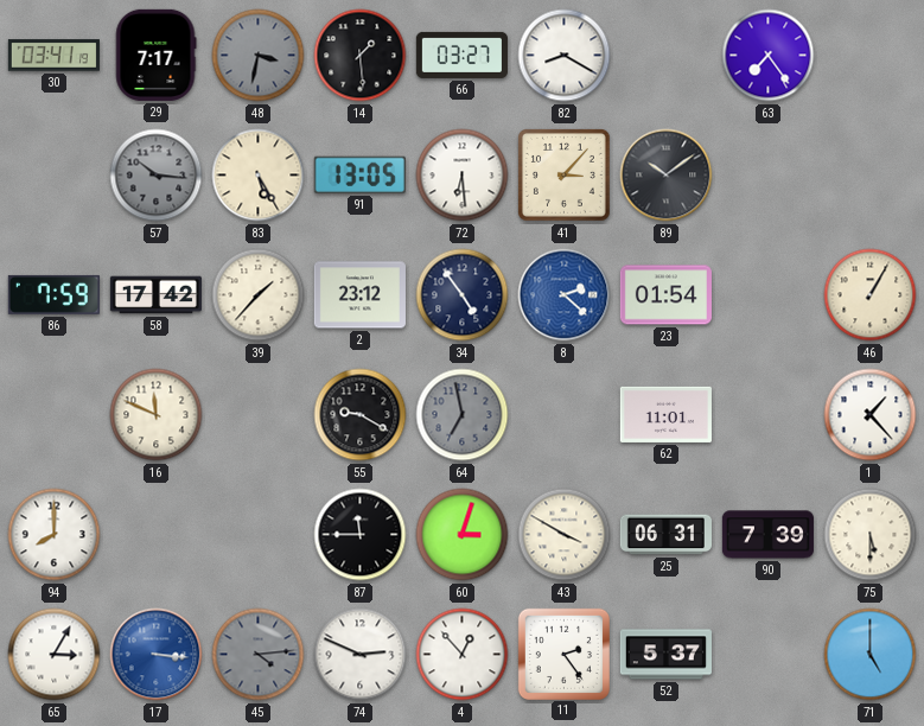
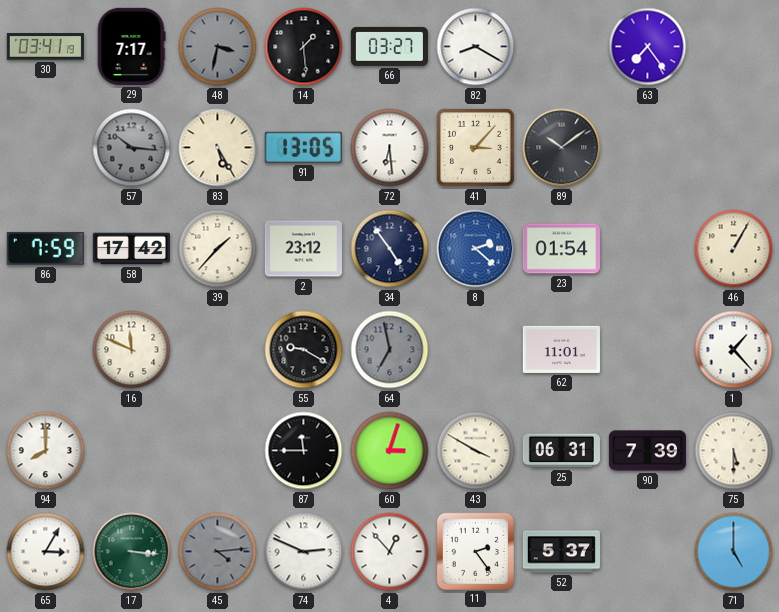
17 dial: blue -> green (132, 552)
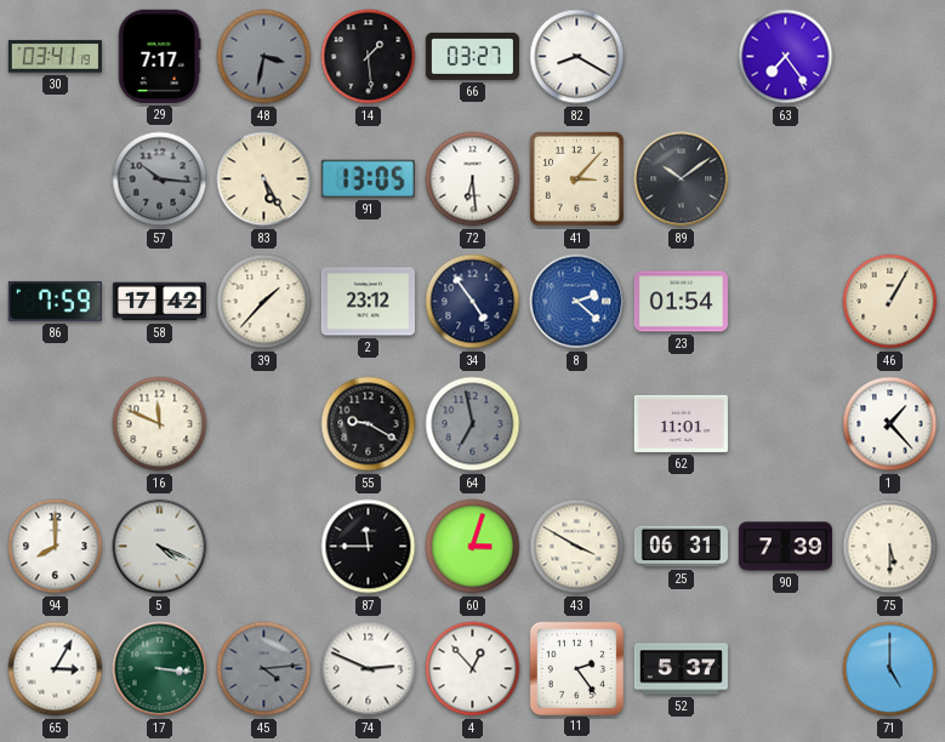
5: none -> 4:19 (160, 547)
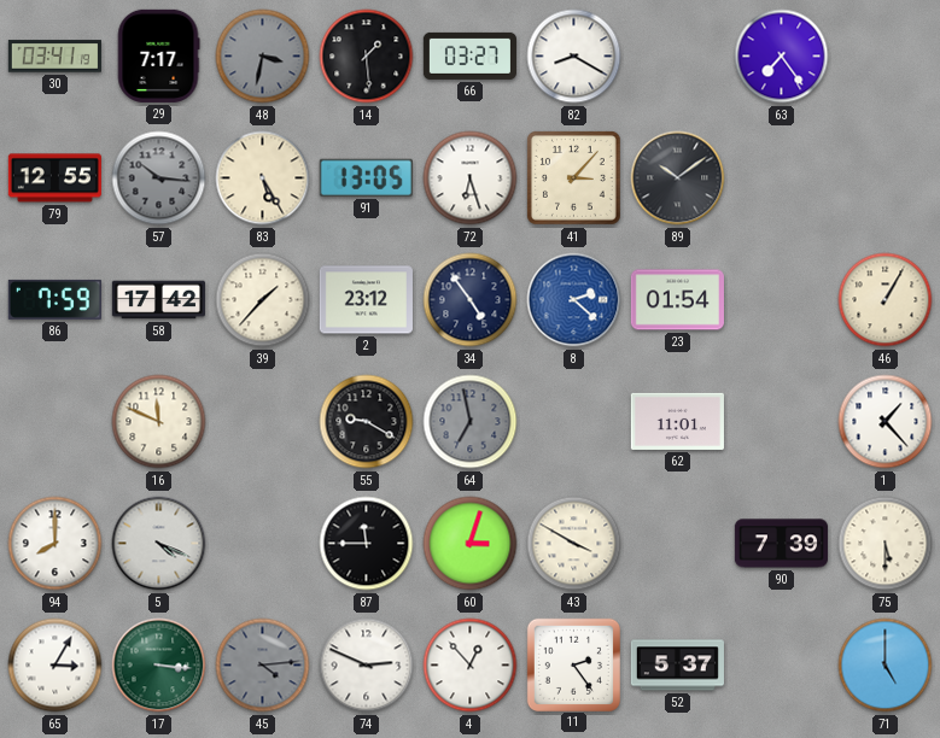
79: none -> 12:55 (54, 178)
72: 6:29 -> 6:27 (471, 178)
25: 06:31 -> none (681, 547)
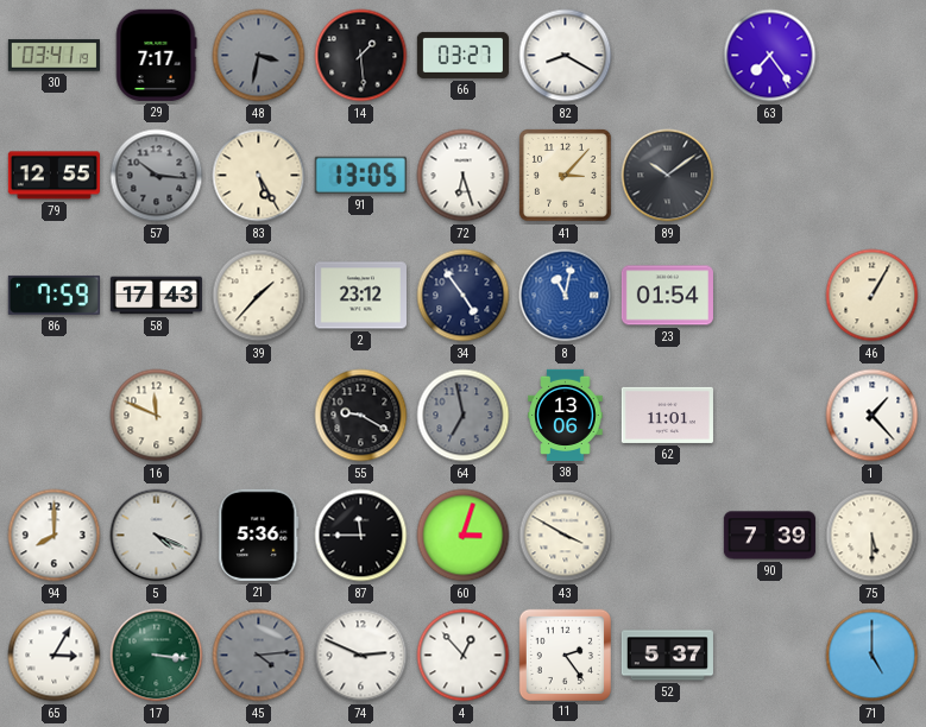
58: 17:42 -> 17:43 (156, 296)
8: 2:22 -> 11:02 (566, 296)
38: none -> 13:06 (566, 415)
21: none -> 5:36 (259, 535)
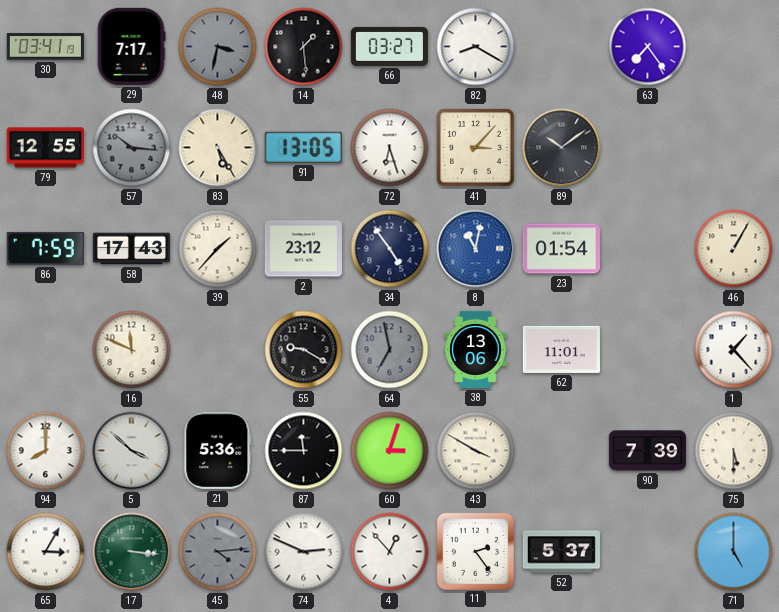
5: 4:19 -> 3:52 (132, 451)
